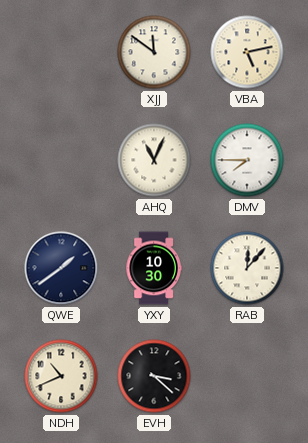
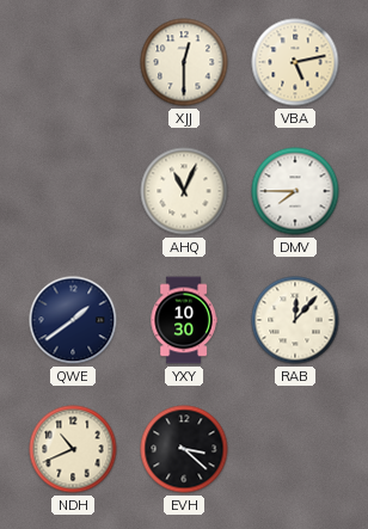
XJJ: 11:51 -> 12:30 (184, 62)
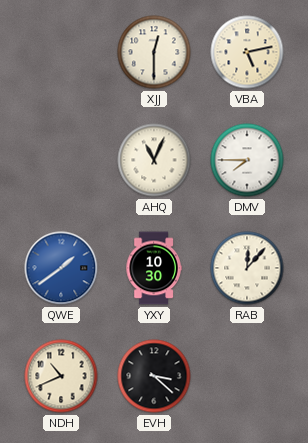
QWE dial: navy -> blue (61, 268)
